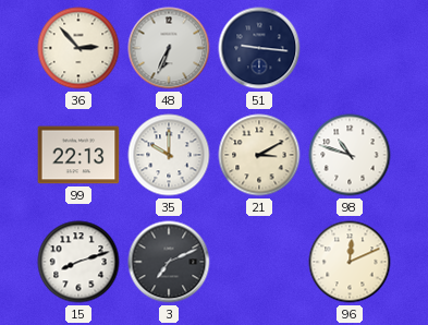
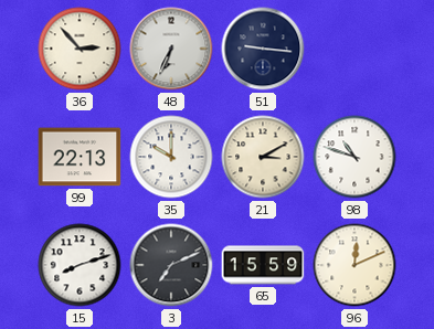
65: none -> 15:59 (263, 265)
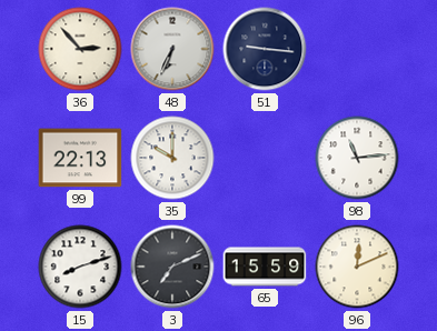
21: 3:10 -> none (263, 157)
98: 10:48 -> 11:14 (357, 158)
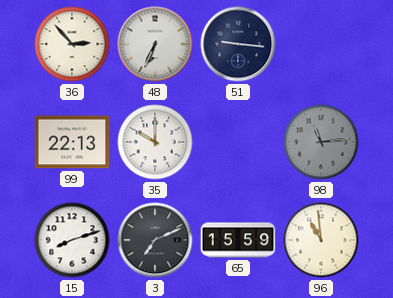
98 dial: white -> grey (321, 142)
96: 12:11 -> 10:59 (321, 240)
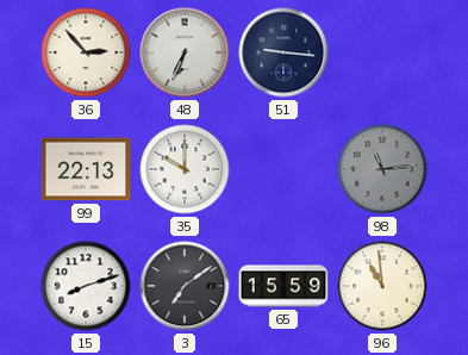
3: 7:11 -> 7:09 (185, 286)
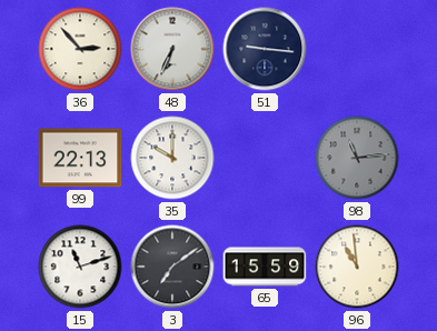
15: 8:12 -> 11:12 (80, 267)
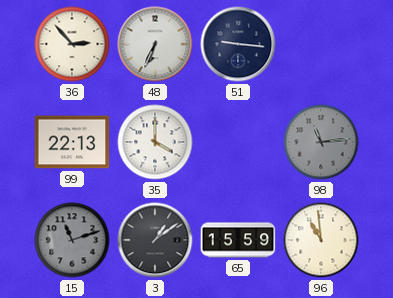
35: 10:00 -> 4:00 (155, 142)
15 dial: white -> grey (72, 240)
3: 7:09 -> 1:09 (155, 240)
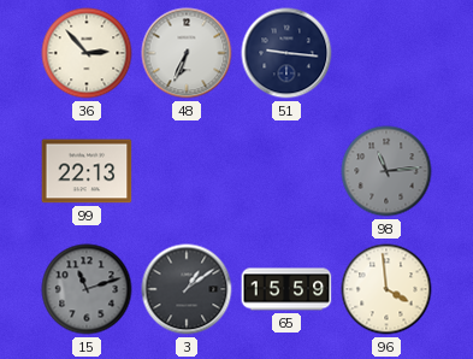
35: 4:00 -> none (155, 142)
96: 10:59 -> 3:59 (386, 289)
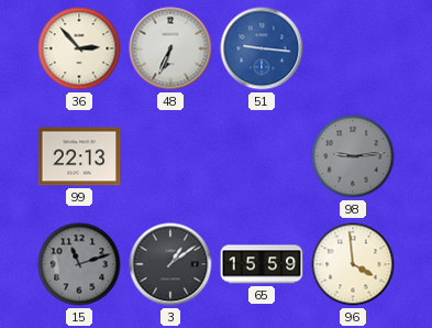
51 dial: navy -> blue (262, 48)
98: 11:14 -> 9:14 (353, 156)
